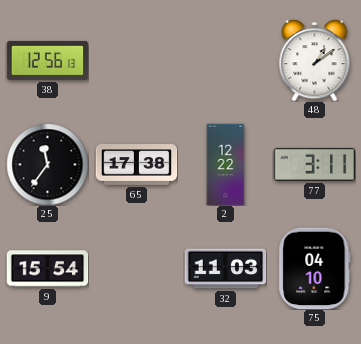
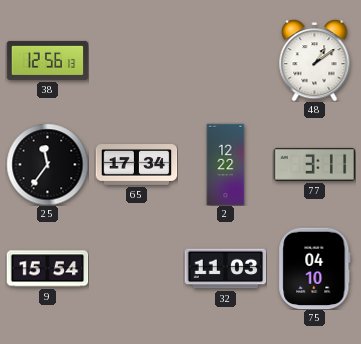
65: 17:38 -> 17:34 (136, 165)
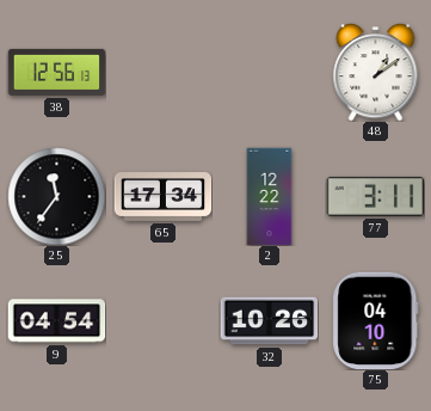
9: 15:54 -> 04:54 (56, 321)
32: 11:03 -> 10:26 (269, 321)
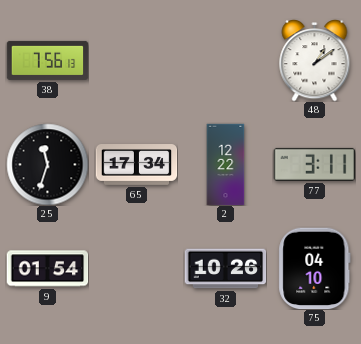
38: 12:56 -> 7:56 (47, 60)
25: 11:36 -> 11:33 (47, 164)
9: 04:54 -> 01:54 (47, 269)
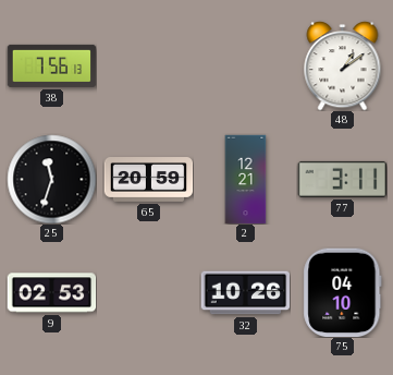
65: 17:34 -> 20:59 (148, 180)
2: 12:22 -> 12:21 (246, 179)
9: 01:54 -> 02:53 (51, 293)
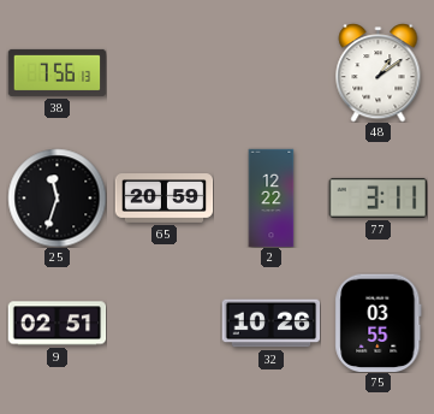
2: 12:21 -> 12:22 (272, 197)
9: 02:53 -> 02:51 (57, 324)
75: 04:10 -> 03:55 (379, 323)
